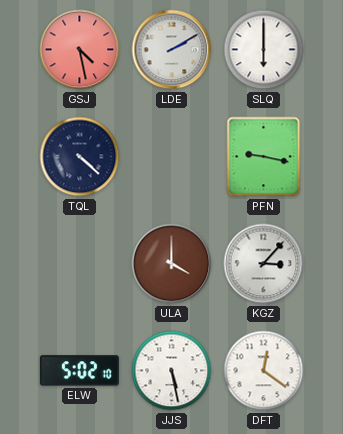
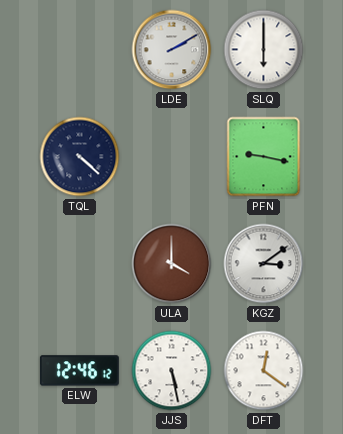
GSJ: 4:28 -> none (80, 50)
KGZ: 3:07 -> 3:09 (264, 264)
ELW: 5:02 -> 12:46 (79, 371)
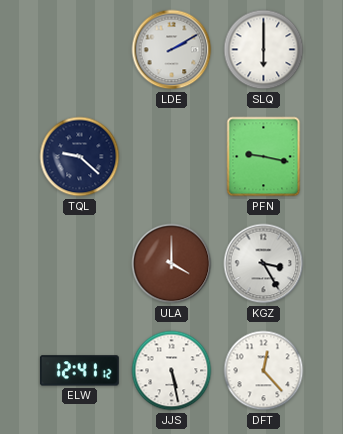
TQL: 4:22 -> 9:22 (80, 157)
KGZ: 3:09 -> 3:25 (264, 264)
ELW: 12:46 -> 12:41 (79, 371)
DFT: 12:21 -> 12:23 (264, 371)
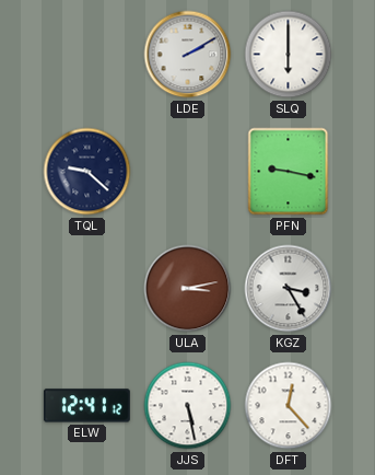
ULA: 4:00 -> 3:13 (188, 289)
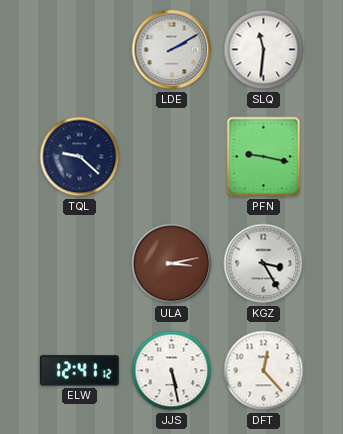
SLQ: 6:00 -> 11:31 (264, 50)
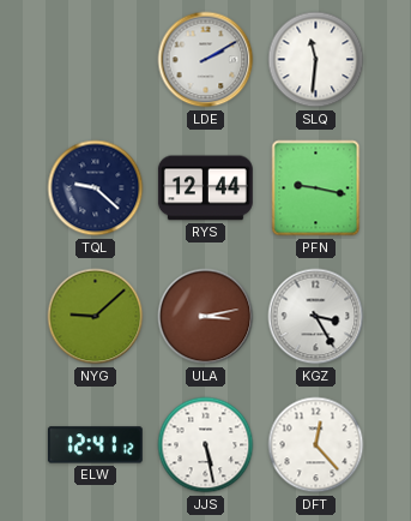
RYS: none -> 12:44 (205, 188)
NYG: none -> 9:08 (96, 317)
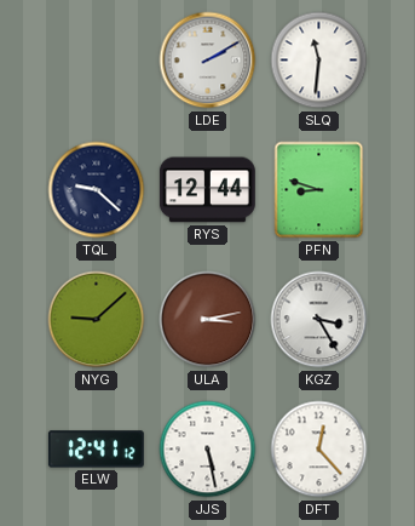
PFN: 9:17 -> 8:48 (319, 190)
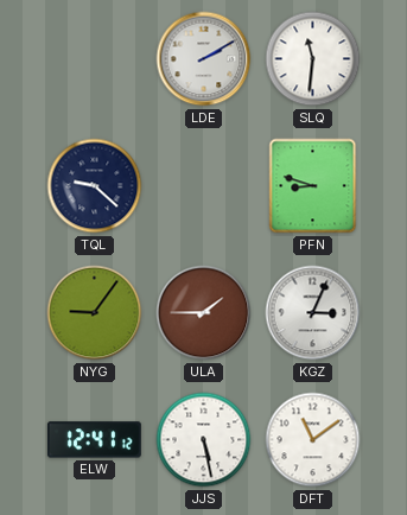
RYS: 12:44 -> none (207, 190)
NYG: 9:08 -> 9:06 (95, 313)
ULA: 3:13 -> 1:45 (204, 313)
KGZ: 3:25 -> 3:04 (313, 313)
DFT: 12:23 -> 11:09 (313, 440)
